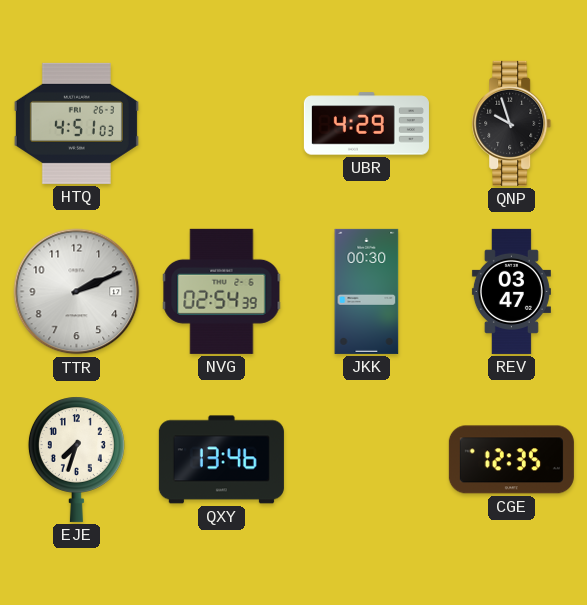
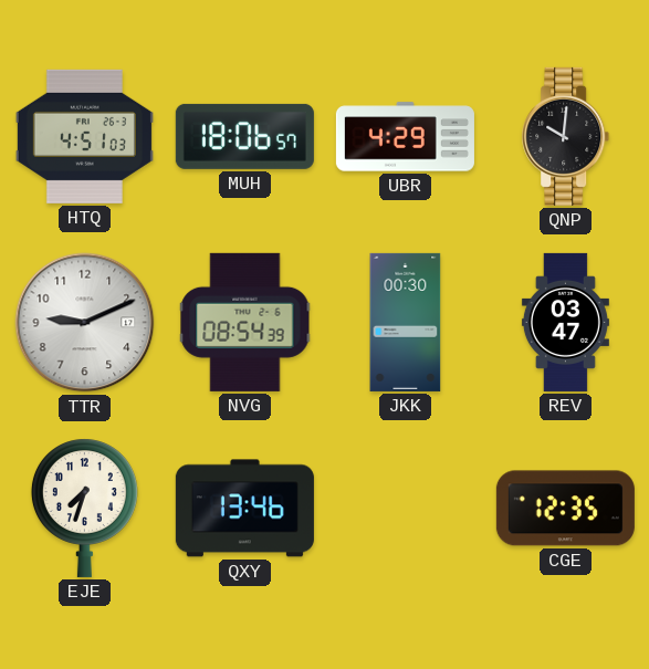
MUH: none -> 18:06 (244, 136)
QNP: 9:57 -> 10:01 (566, 136)
TTR: 2:11 -> 9:11 (85, 323)
NVG: 02:54 -> 08:54 (245, 322)
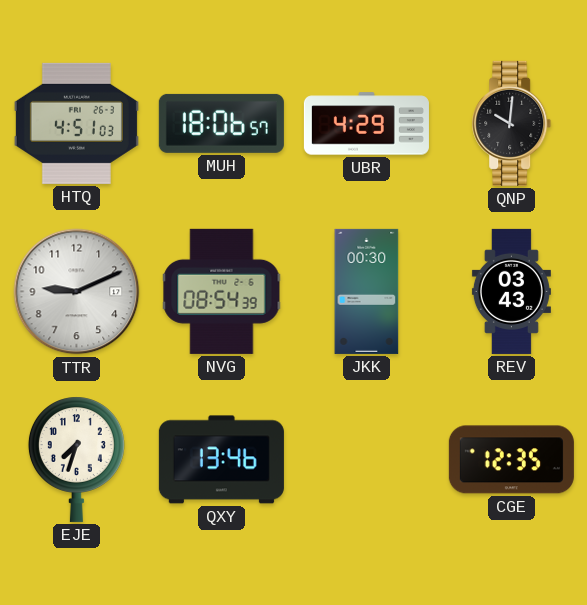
REV: 03:47 -> 03:43 (511, 291)
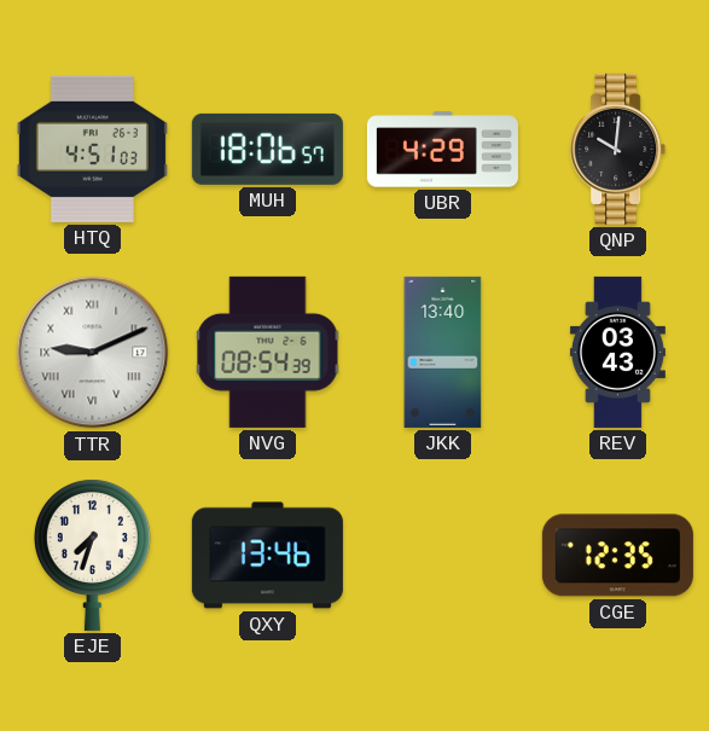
TTR numerals: Arabic -> Roman (93, 353)
JKK: 00:30 -> 13:40 (443, 352)
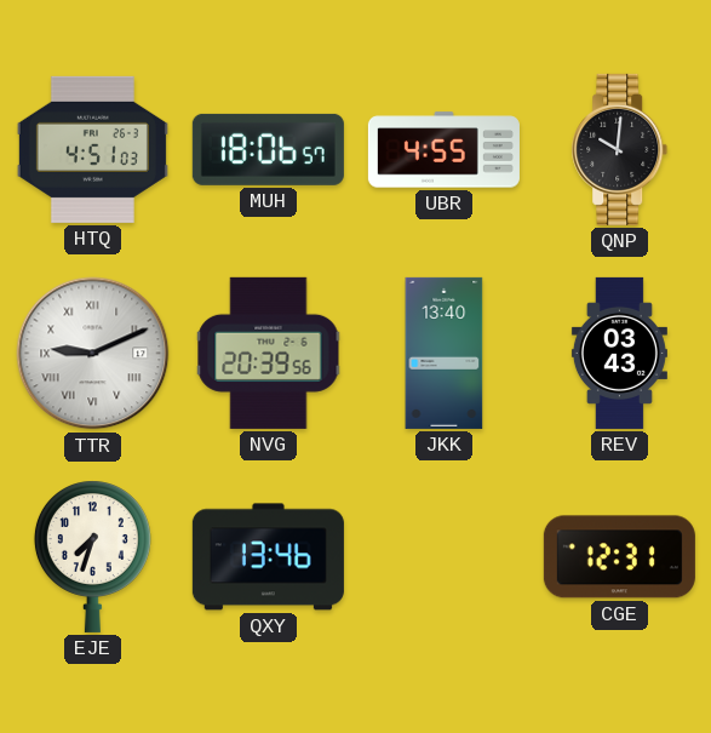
UBR: 4:29 -> 4:55 (443, 150)
NVG: 08:54 -> 20:39 (269, 353)
CGE: 12:35 -> 12:31 (619, 557)
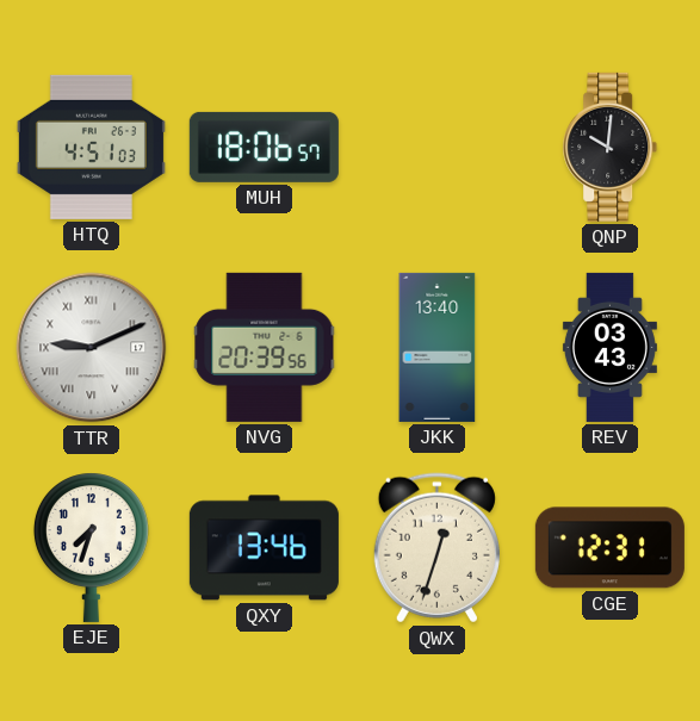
UBR: 4:55 -> none (443, 150)
QWX: none -> 12:33 (436, 548)
